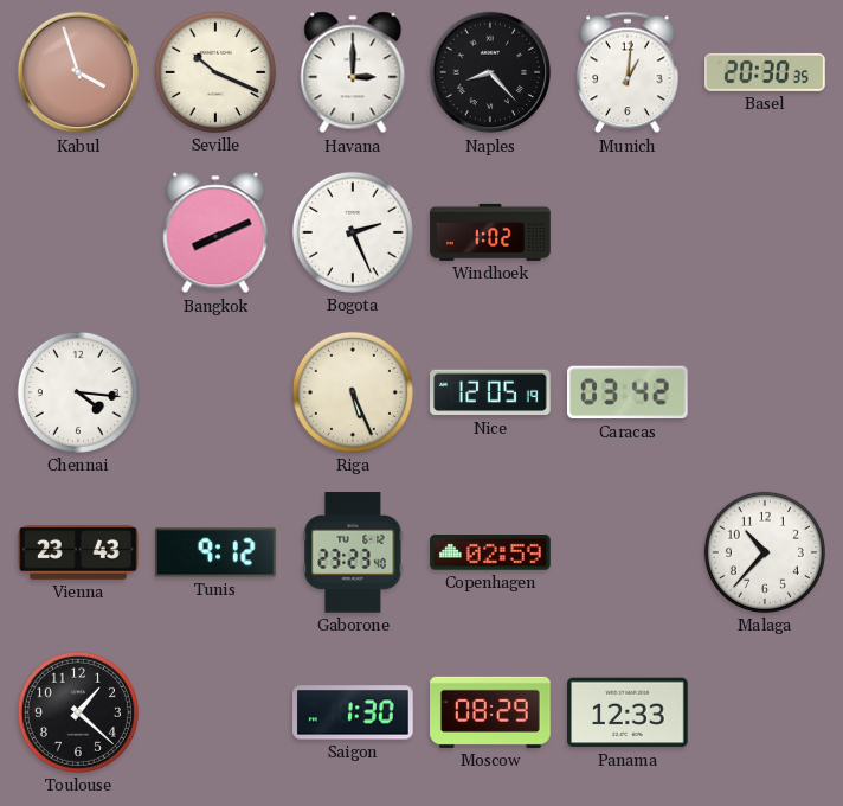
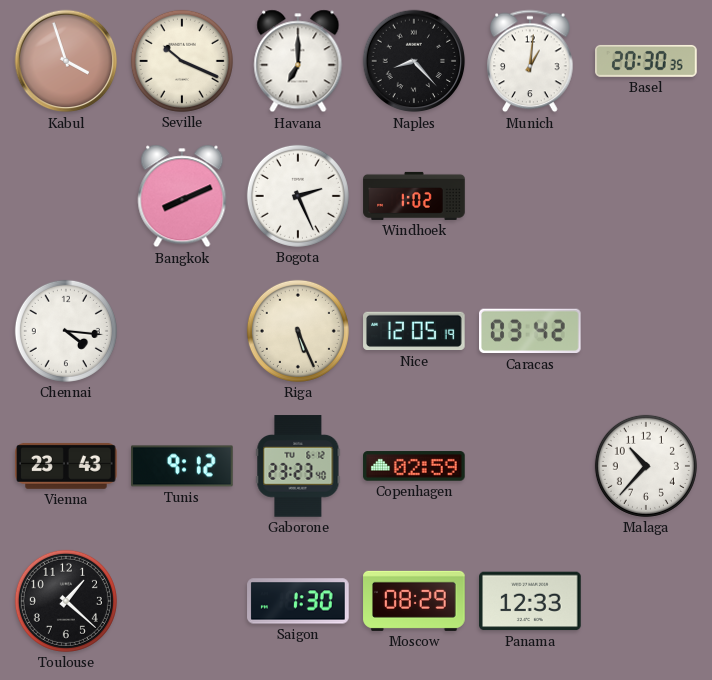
Havana: 3:00 -> 7:00 (298, 61)
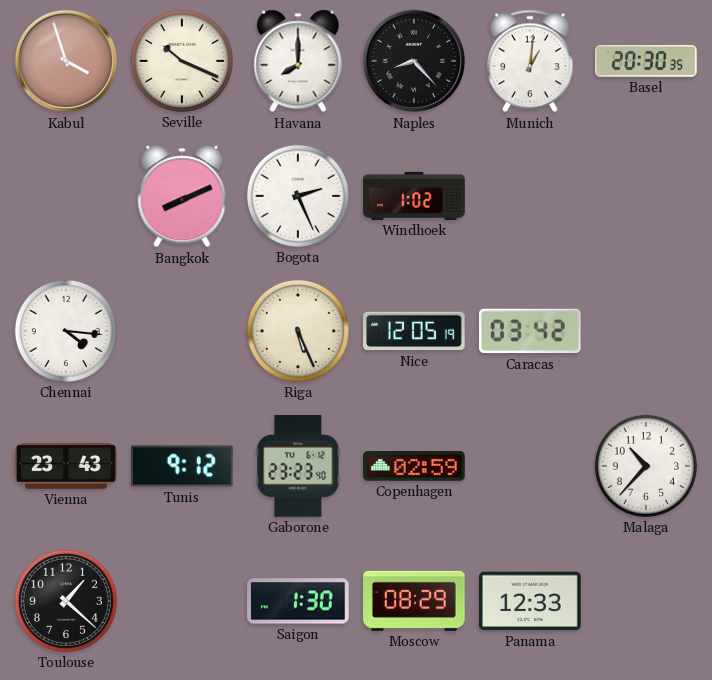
Havana: 7:00 -> 8:00 (298, 61)
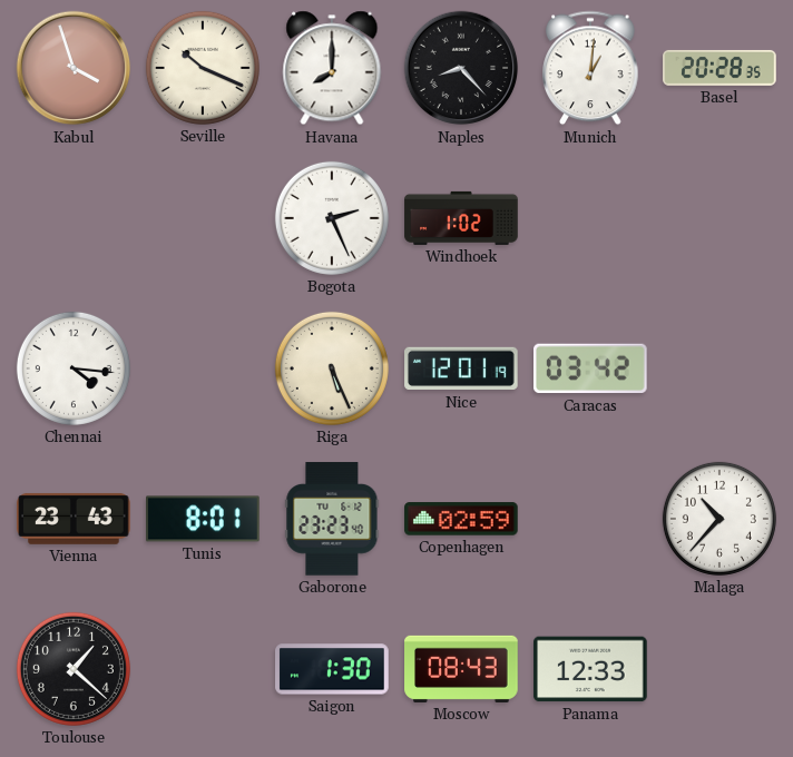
Basel: 20:30 -> 20:28 (719, 68)
Bangkok: 8:11 -> none (182, 196)
Nice: 12:05 -> 12:01 (461, 368)
Tunis: 9:12 -> 8:01 (203, 519)
Moscow: 08:29 -> 08:43 (461, 669)
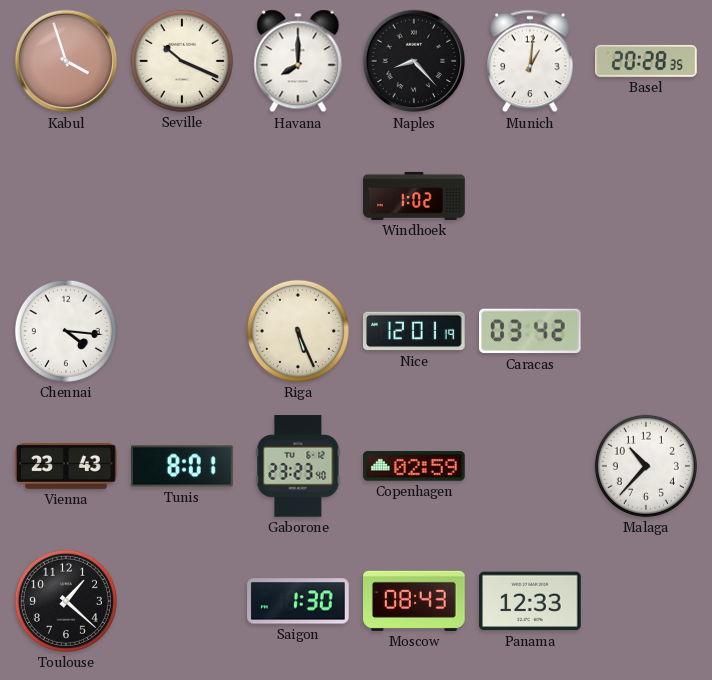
Bogota: 2:26 -> none (332, 218)
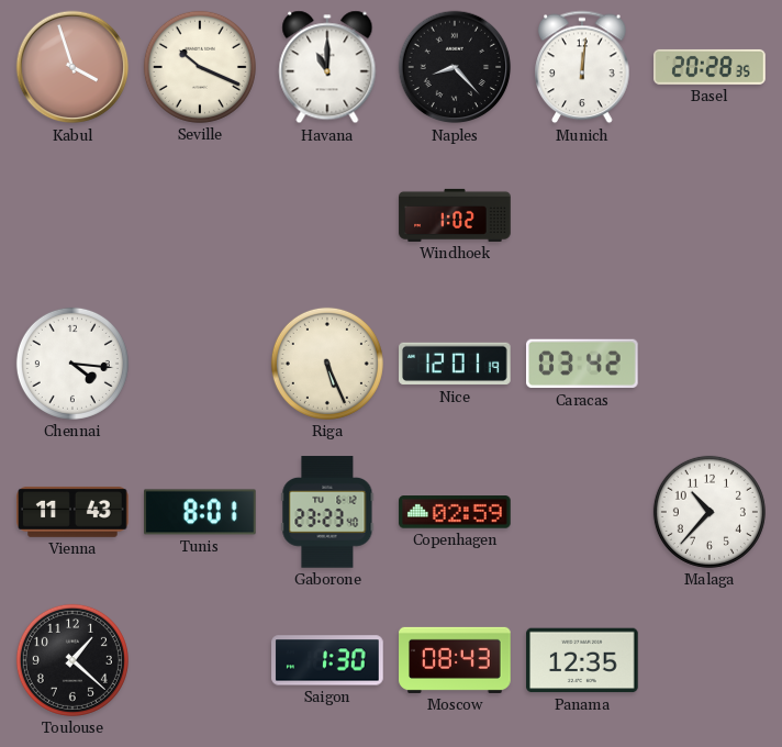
Havana: 8:00 -> 11:00 (327, 67)
Munich: 1:01 -> 12:01 (582, 67)
Vienna: 23:43 -> 11:43 (72, 512)
Panama: 12:33 -> 12:35 (582, 660)
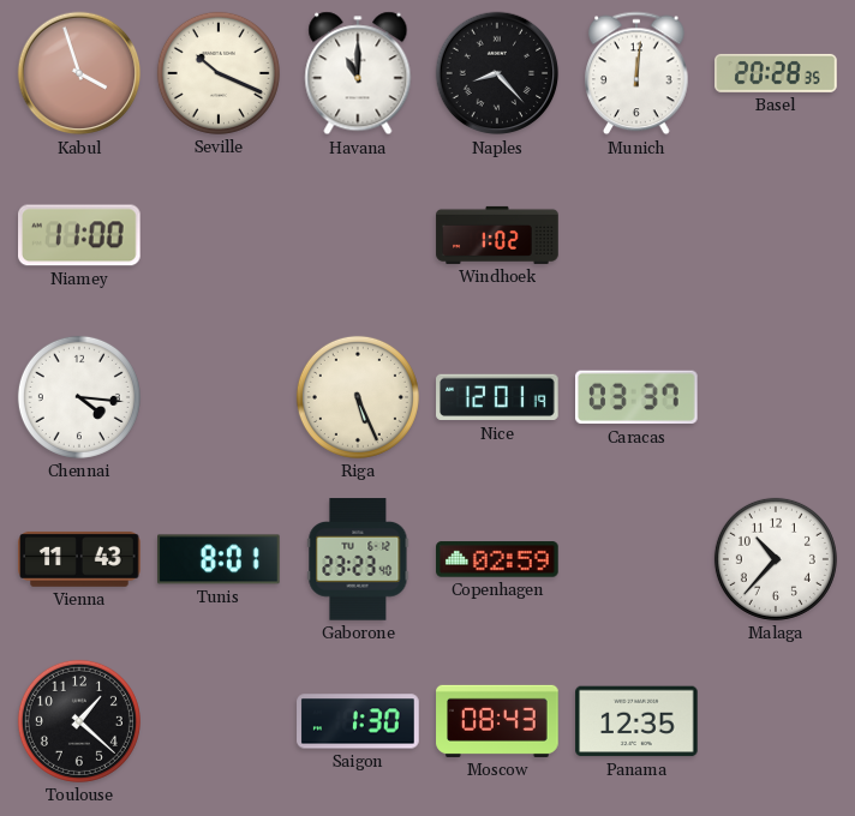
Niamey: none -> 11:00 (80, 235)
Caracas: 03:42 -> 03:37 (638, 397)
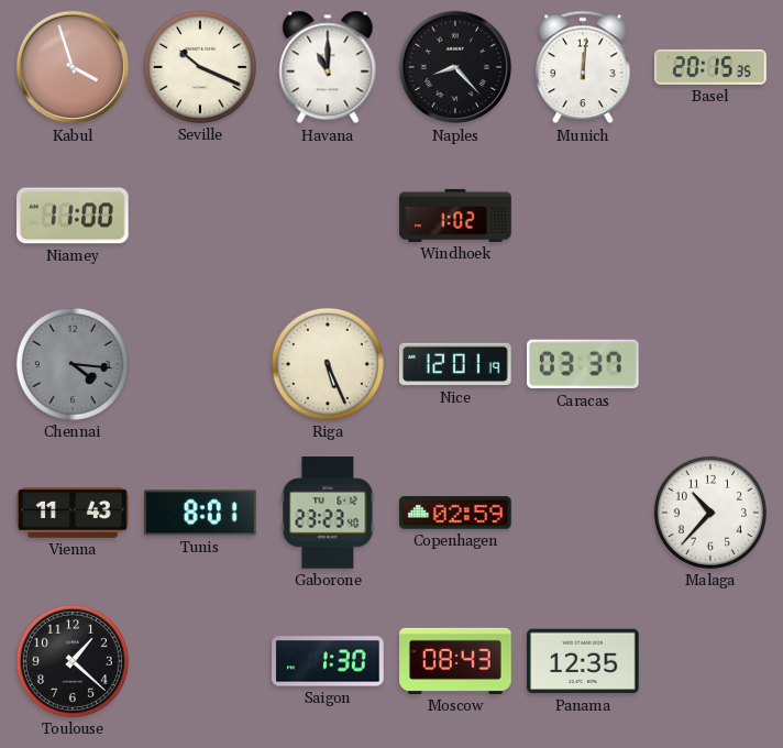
Basel: 20:28 -> 20:15 (710, 67)
Chennai dial: white -> grey (73, 364)
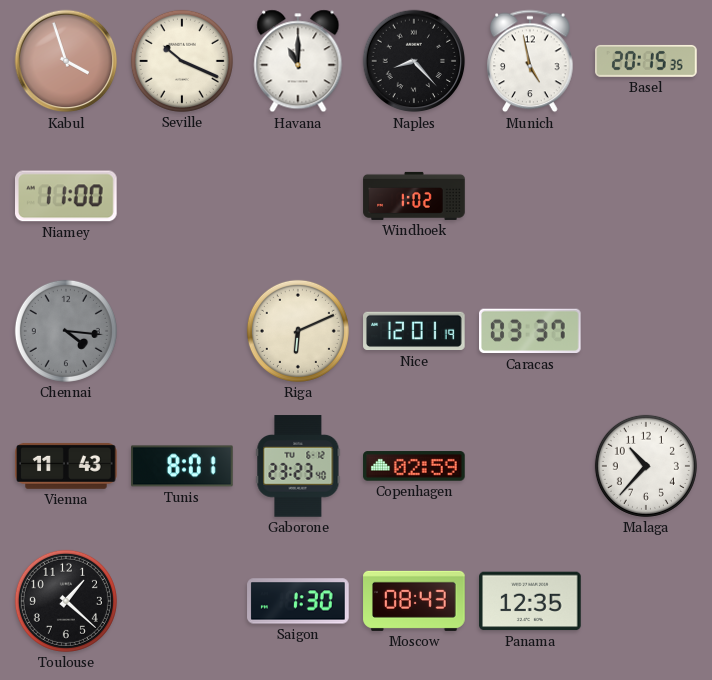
Munich: 12:01 -> 4:58 (530, 61)
Riga: 5:26 -> 6:11 (298, 331)
